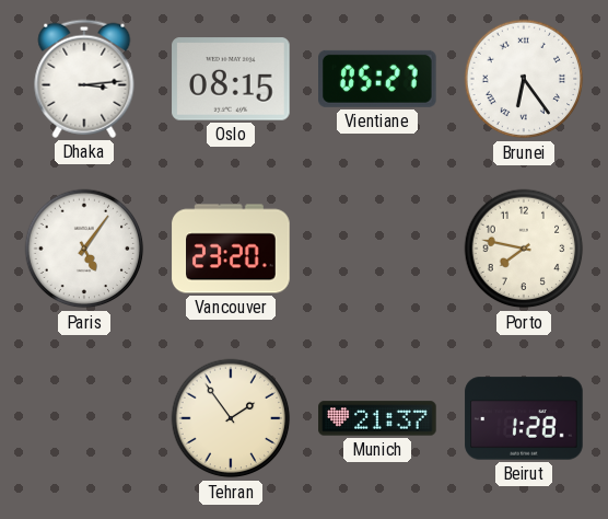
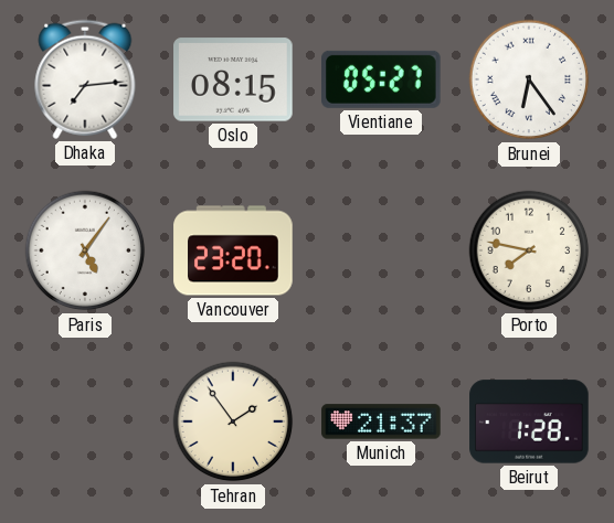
Dhaka: 3:14 -> 7:14 (85, 79)
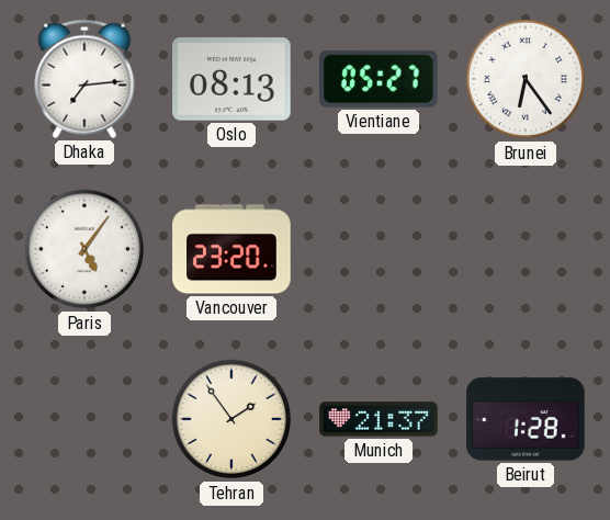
Oslo: 08:15 -> 08:13 (231, 79)
Porto: 7:47 -> none (529, 250)
